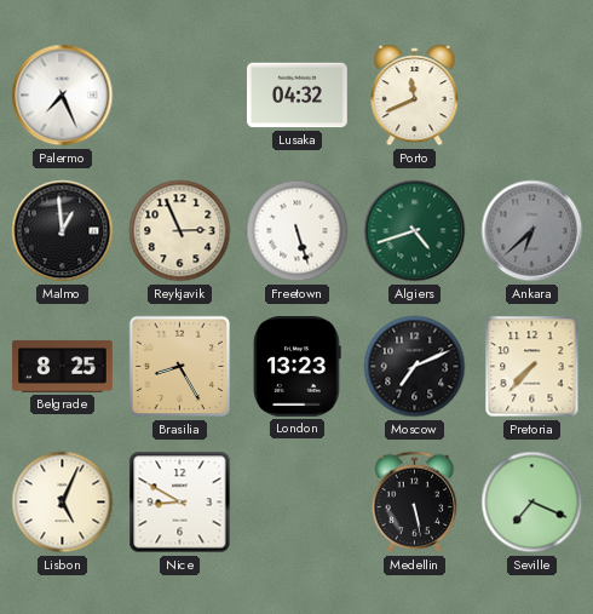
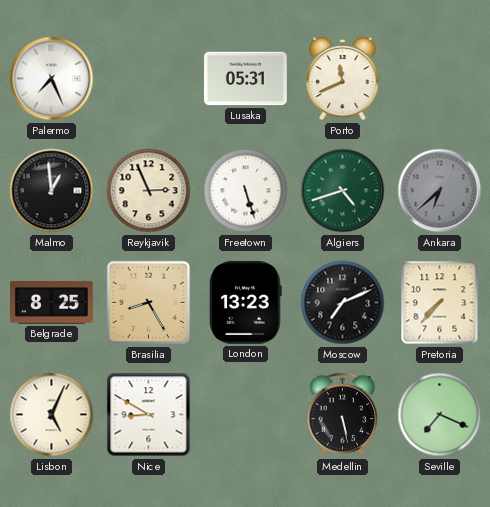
Lusaka: 04:32 -> 05:31 (246, 79)
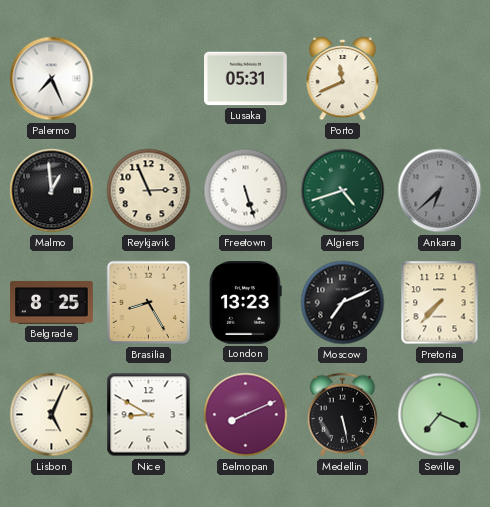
Belmopan: none -> 8:11 (246, 415)
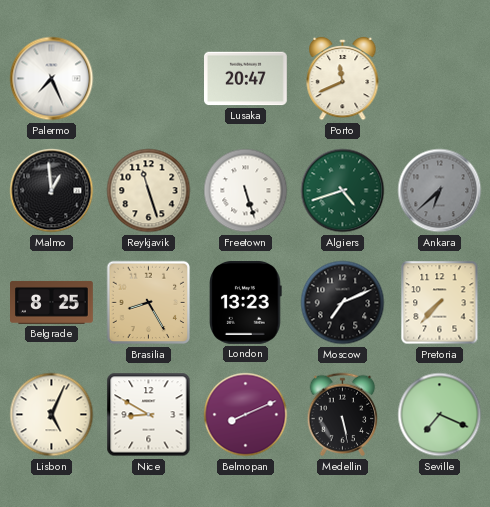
Lusaka: 05:31 -> 20:47 (246, 79)
Reykjavik: 2:56 -> 11:27 (149, 191)
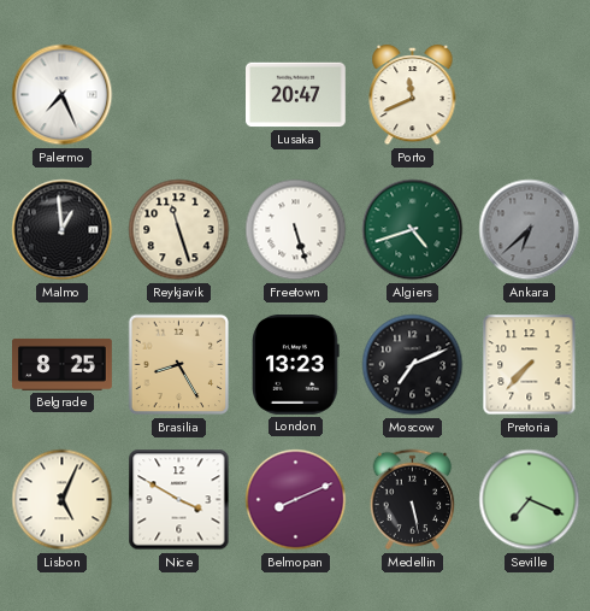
Nice: 8:50 -> 3:50 (179, 500)
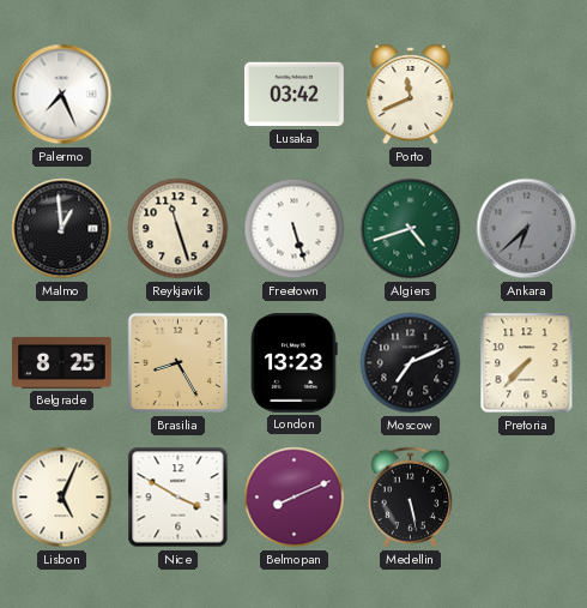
Lusaka: 20:47 -> 03:42 (295, 95)
Seville: 7:19 -> none (530, 500)
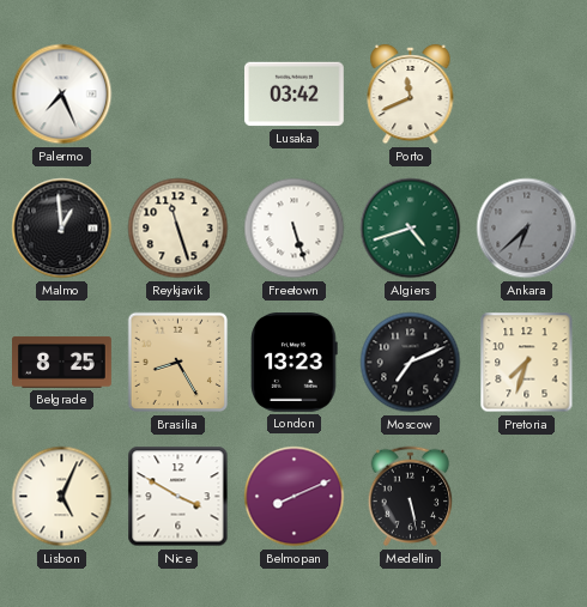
Pretoria: 7:37 -> 7:33 (527, 363)
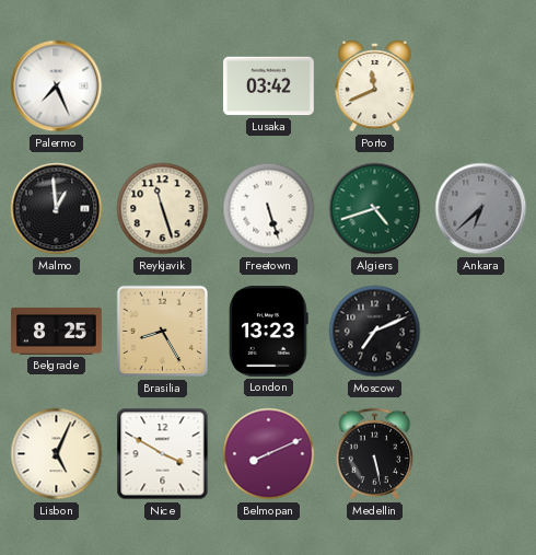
Pretoria: 7:33 -> none (527, 363)
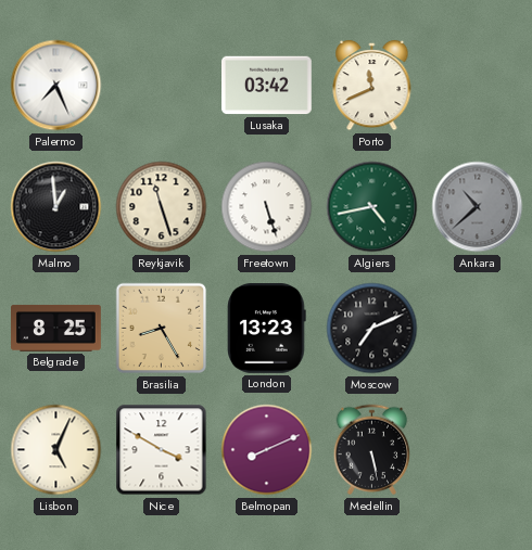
Algiers: 4:42 -> 4:43 (372, 207)
Ankara: 6:38 -> 10:38 (478, 207)
